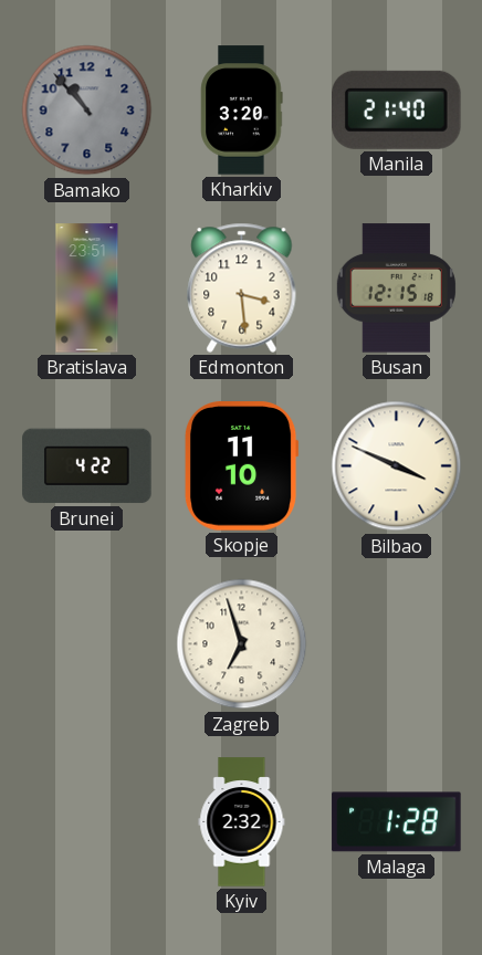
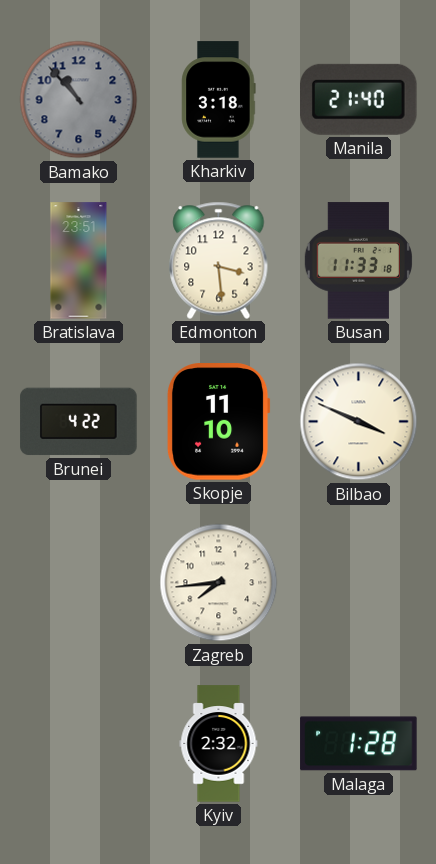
Kharkiv: 3:20 -> 3:18 (219, 100)
Busan: 12:15 -> 11:33 (358, 261)
Zagreb: 6:57 -> 7:44 (219, 583)
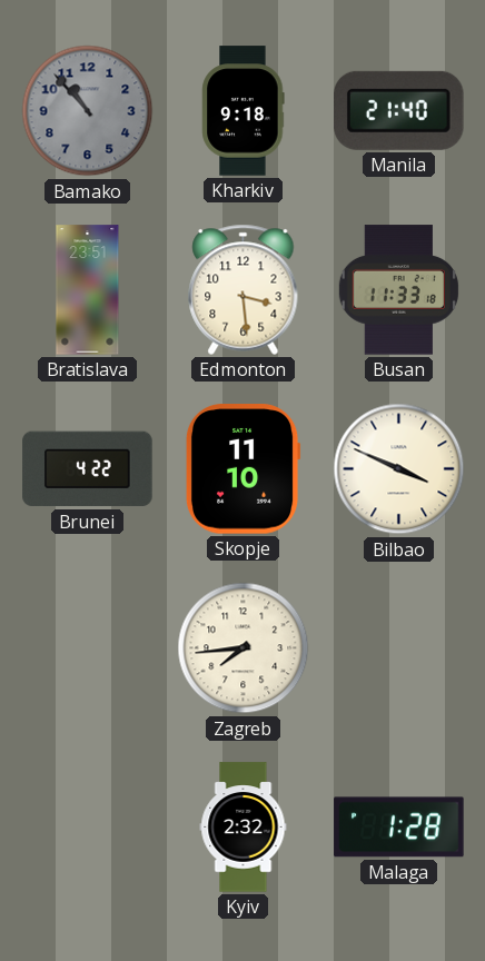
Kharkiv: 3:18 -> 9:18 (244, 111)
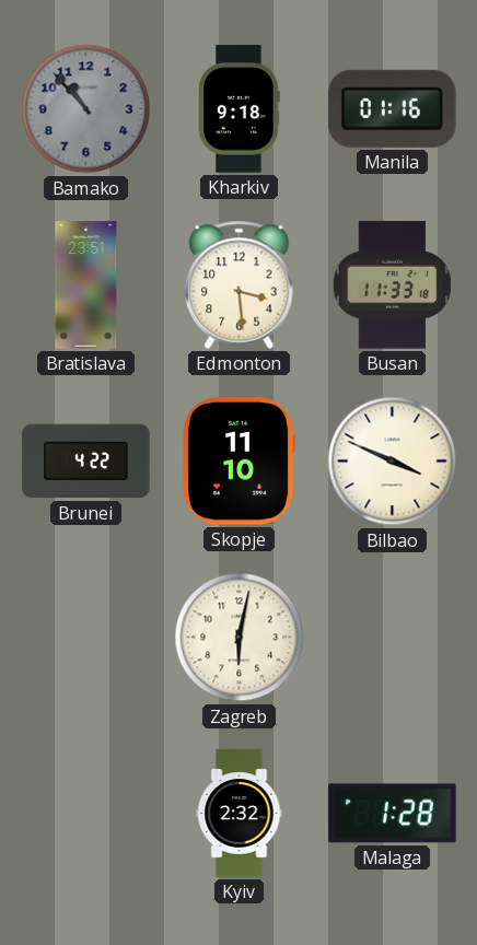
Manila: 21:40 -> 01:16 (393, 108)
Zagreb: 7:44 -> 6:02 (240, 638)
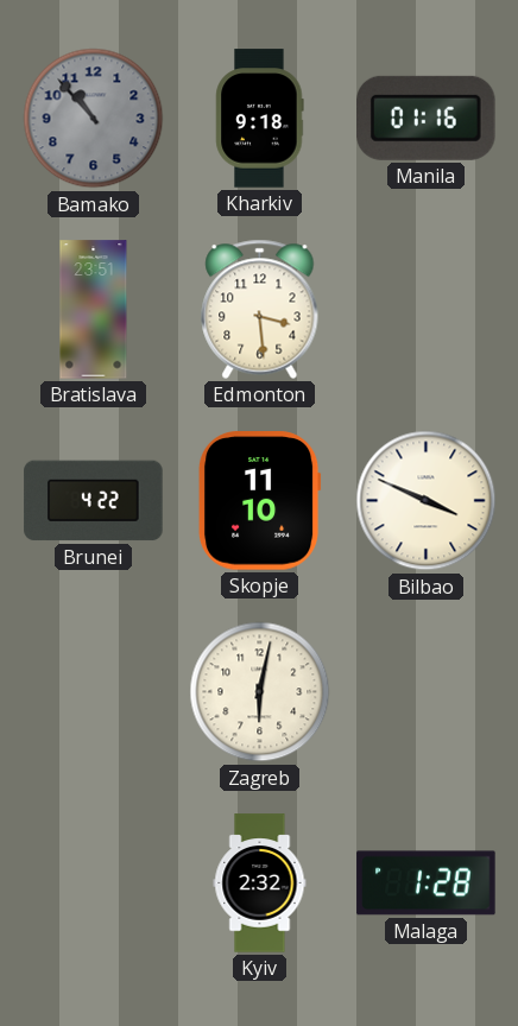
Busan: 11:33 -> none (392, 285)
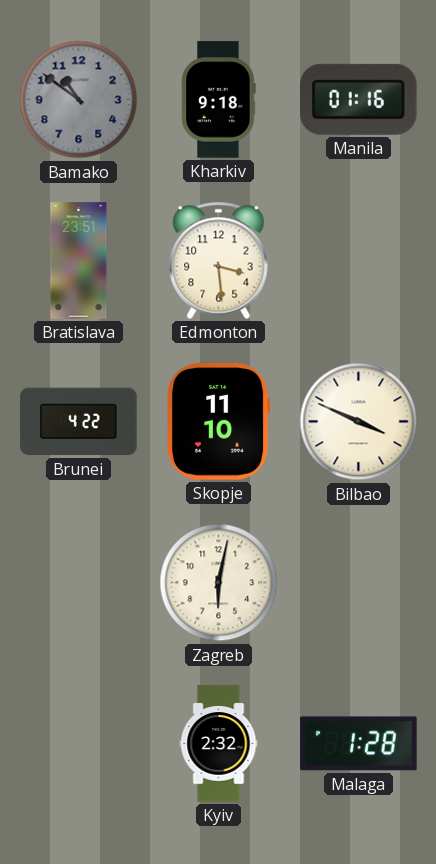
Bamako: 10:53 -> 10:51 (79, 100)
